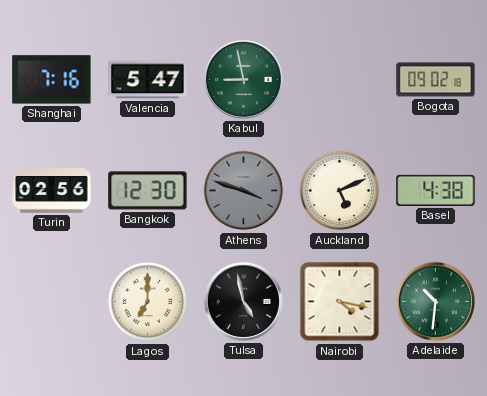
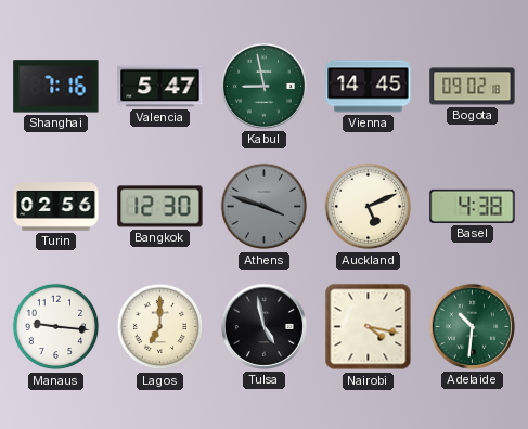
Vienna: none -> 14:45 (369, 87)
Manaus: none -> 9:16 (56, 327)
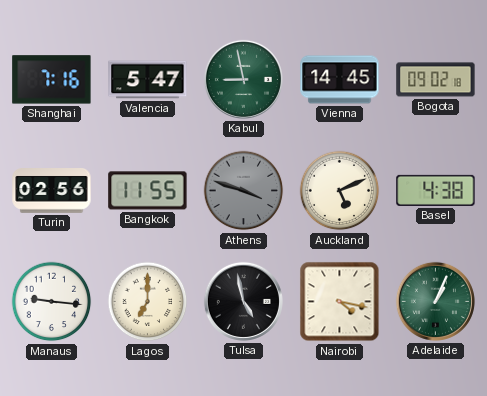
Bangkok: 12:30 -> 11:55 (148, 191)
Adelaide: 10:31 -> 1:04 (435, 301)
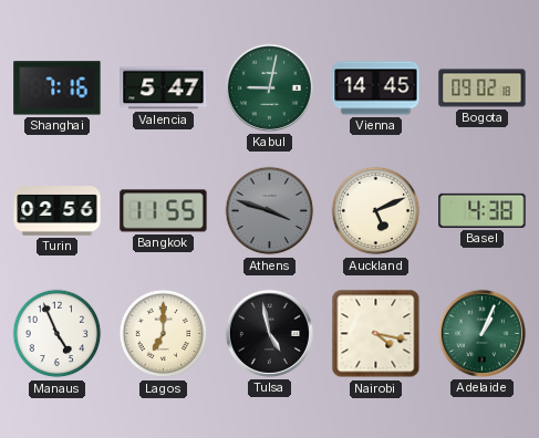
Kabul: 8:58 -> 9:02 (269, 87)
Manaus: 9:16 -> 4:56 (58, 334)
